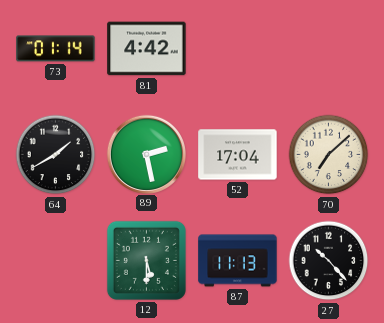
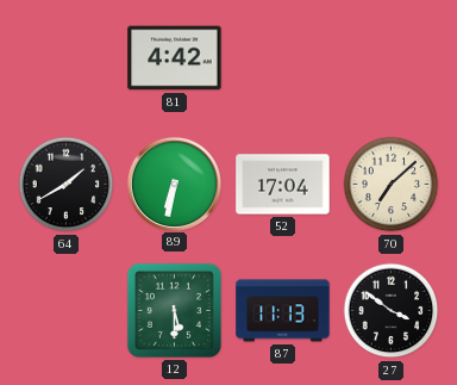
73: 01:14 -> none (56, 49)
89: 2:28 -> 6:32 (174, 184)
27: 10:23 -> 3:51 (392, 311)
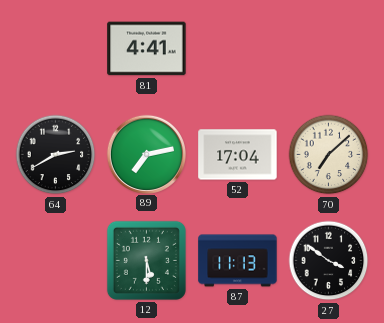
81: 4:42 -> 4:41 (147, 49)
64: 1:40 -> 2:40 (56, 155)
89: 6:32 -> 7:13 (146, 154)
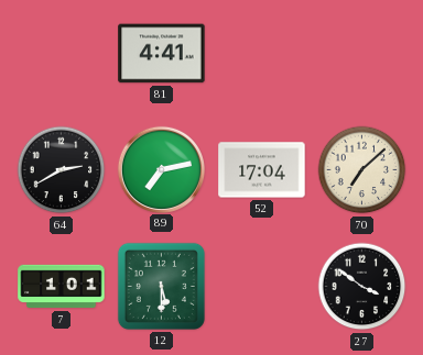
7: none -> 1:01 (62, 287)
87: 11:13 -> none (238, 261)
